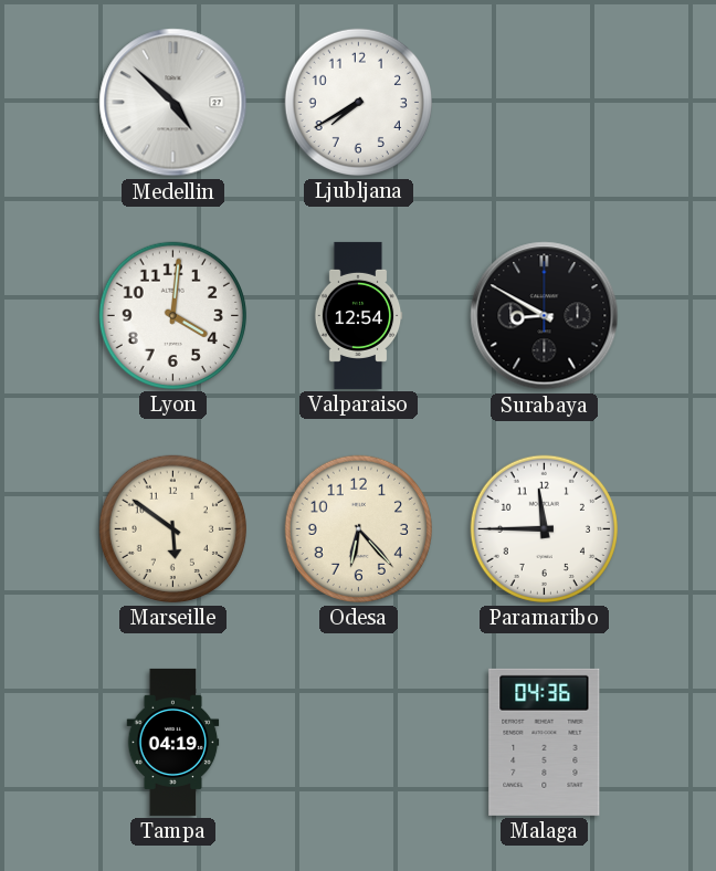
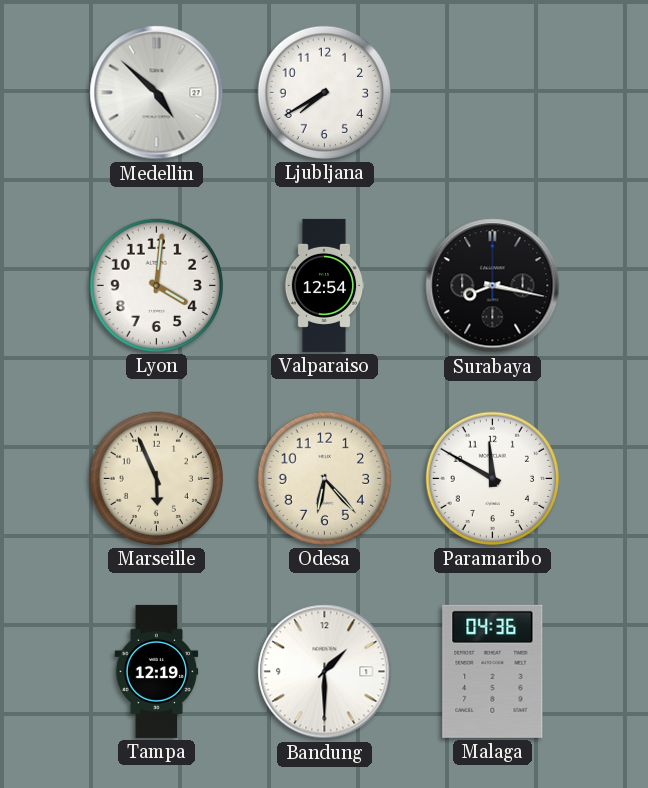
Surabaya: 8:50 -> 8:17 (493, 286)
Marseille: 5:51 -> 5:56 (156, 478)
Paramaribo: 11:45 -> 11:50 (492, 478)
Tampa: 04:19 -> 12:19 (157, 671)
Bandung: none -> 1:30 (325, 672)
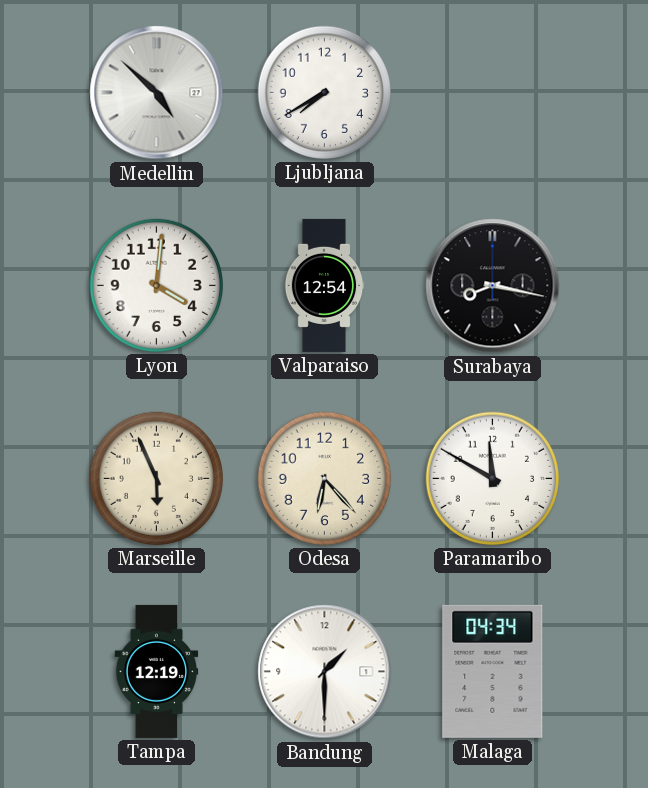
Malaga: 04:36 -> 04:34 (493, 671)
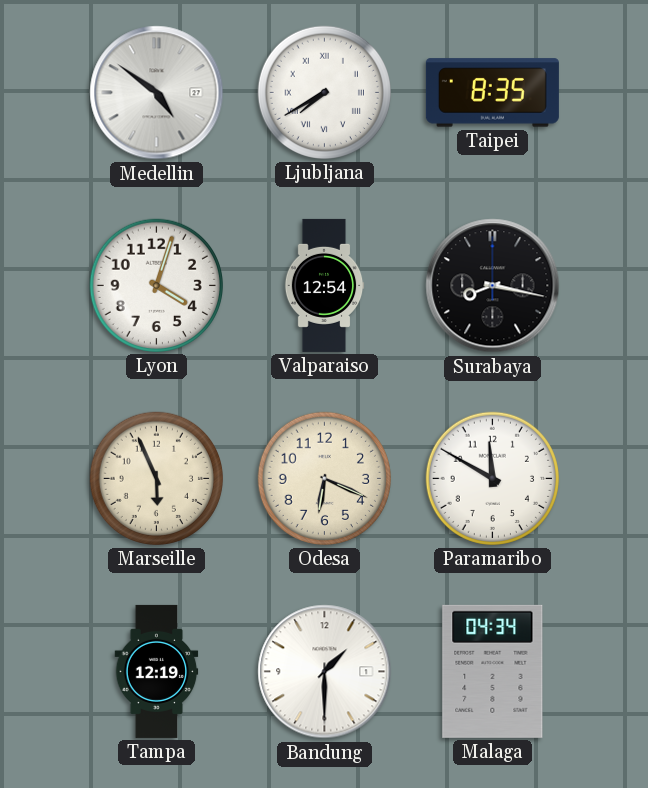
Medellin: 4:52 -> 4:51 (157, 93)
Ljubljana numerals: Arabic -> Roman (324, 92)
Taipei: none -> 8:35 (492, 93)
Lyon: 4:01 -> 4:03 (156, 285)
Odesa: 6:23 -> 6:19 (324, 478)
